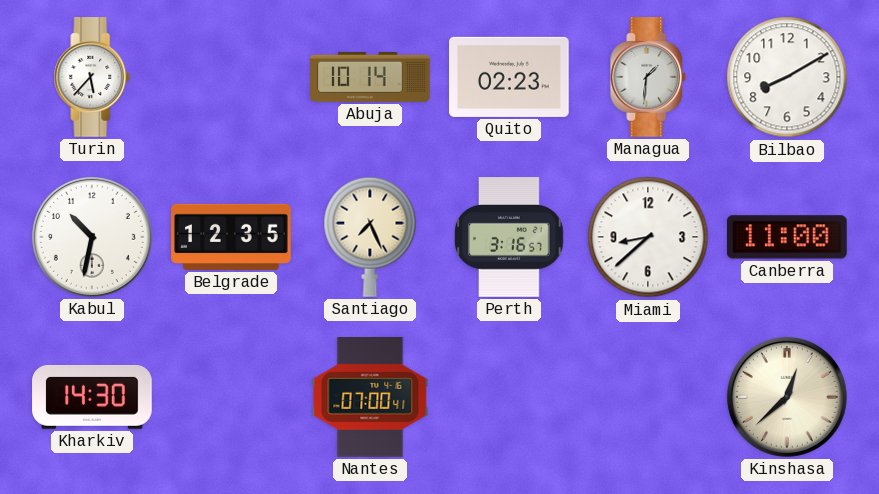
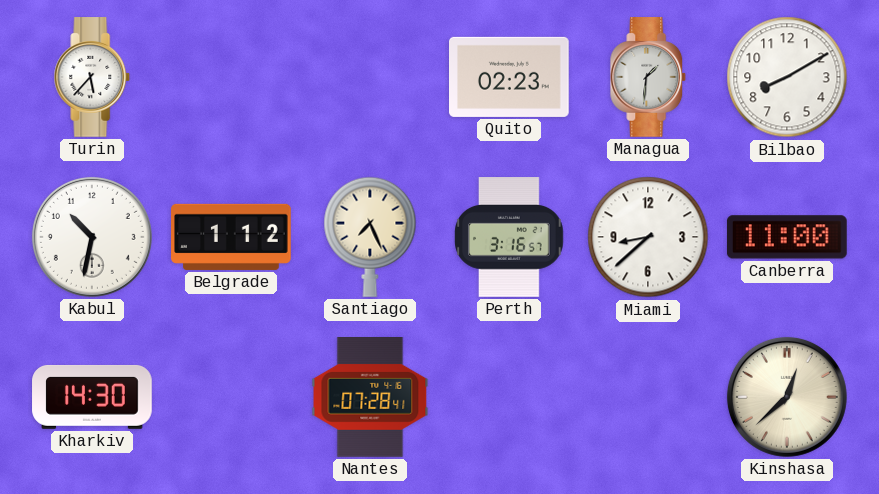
Abuja: 10:14 -> none (370, 77)
Belgrade: 12:35 -> 1:12 (231, 237)
Nantes: 07:00 -> 07:28 (370, 398)
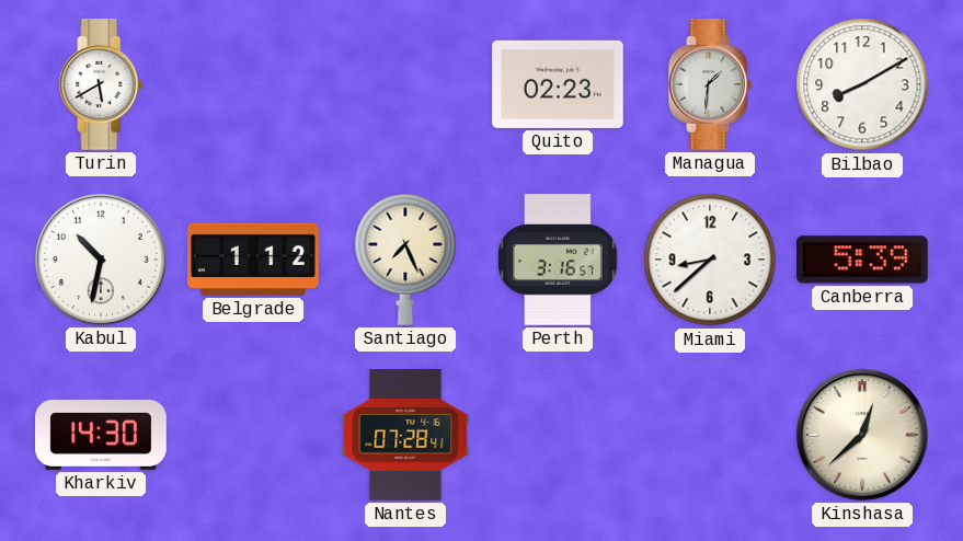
Turin: 5:37 -> 5:40 (101, 84)
Canberra: 11:00 -> 5:39 (862, 260)
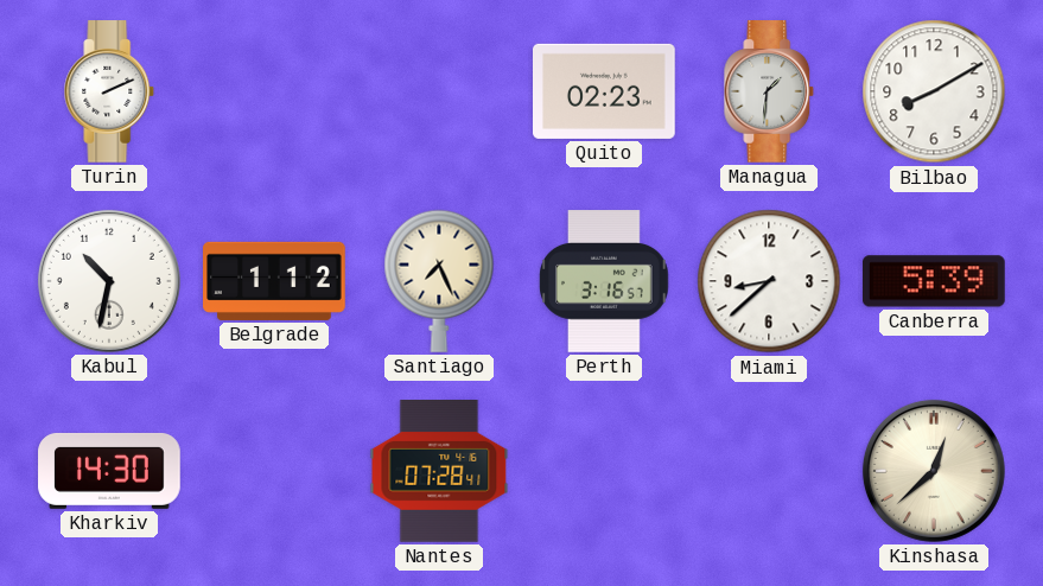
Turin: 5:40 -> 2:11 (109, 91)
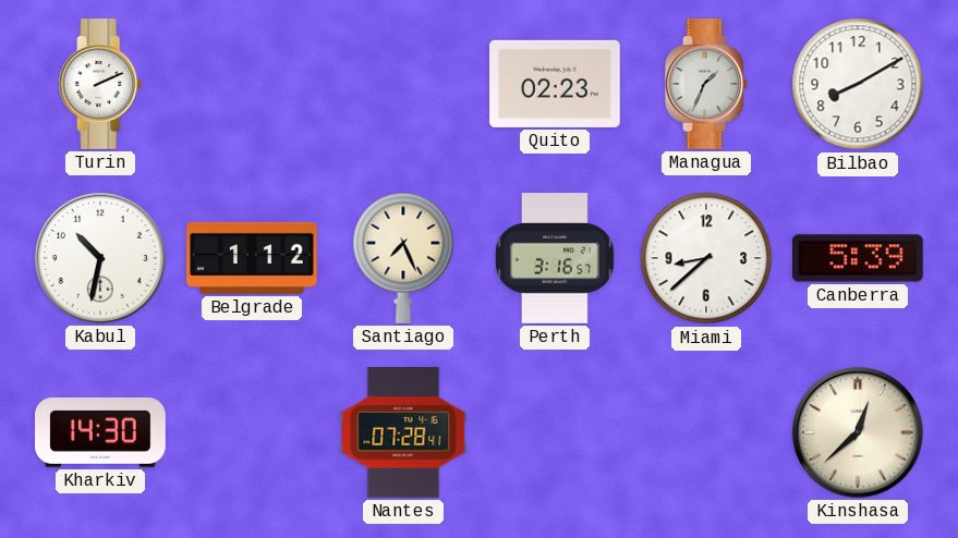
Managua: 1:31 -> 1:34 (706, 84)
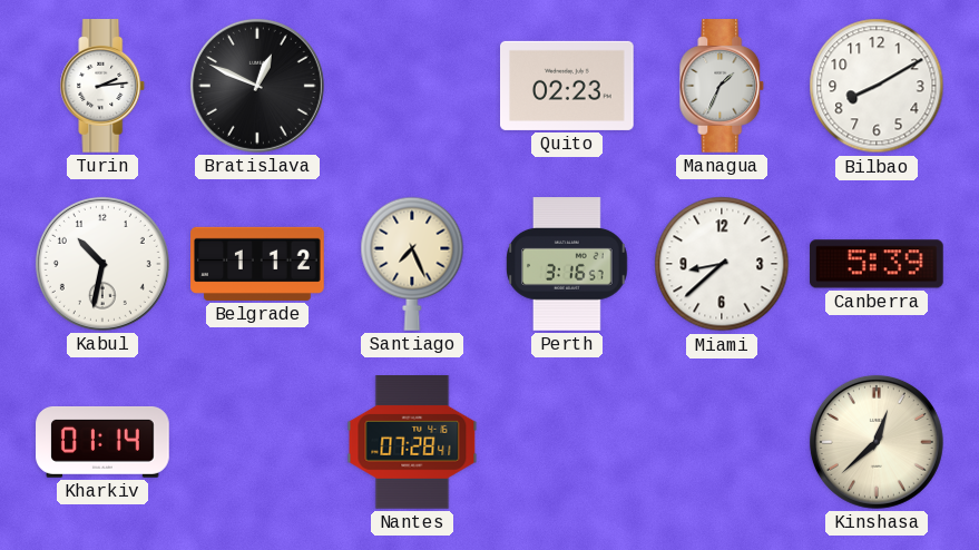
Turin: 2:11 -> 2:14 (102, 86)
Bratislava: none -> 12:49 (257, 86)
Kharkiv: 14:30 -> 01:14 (102, 442)
